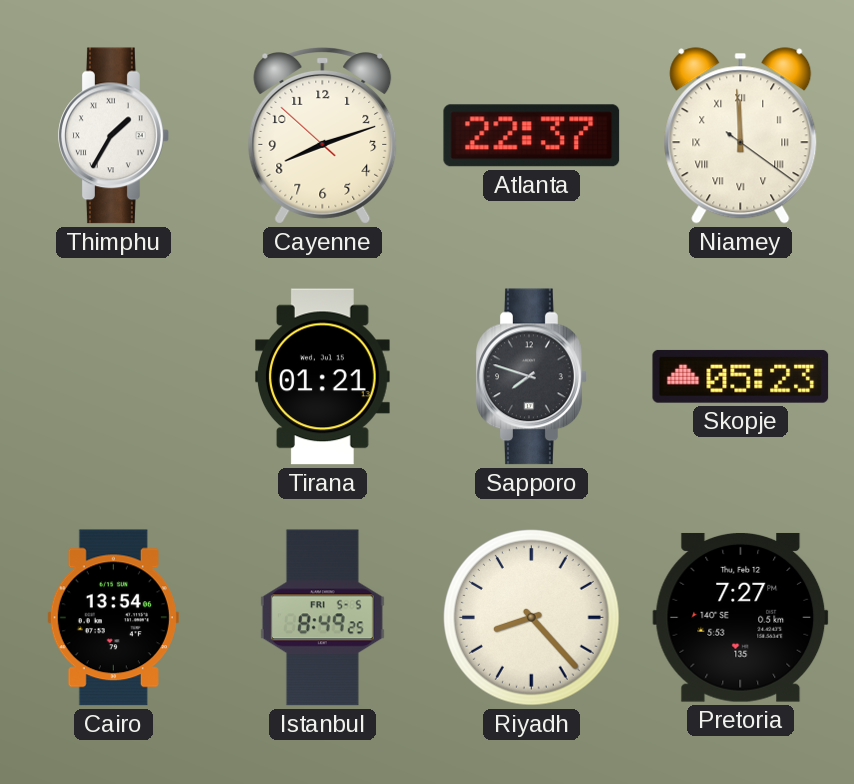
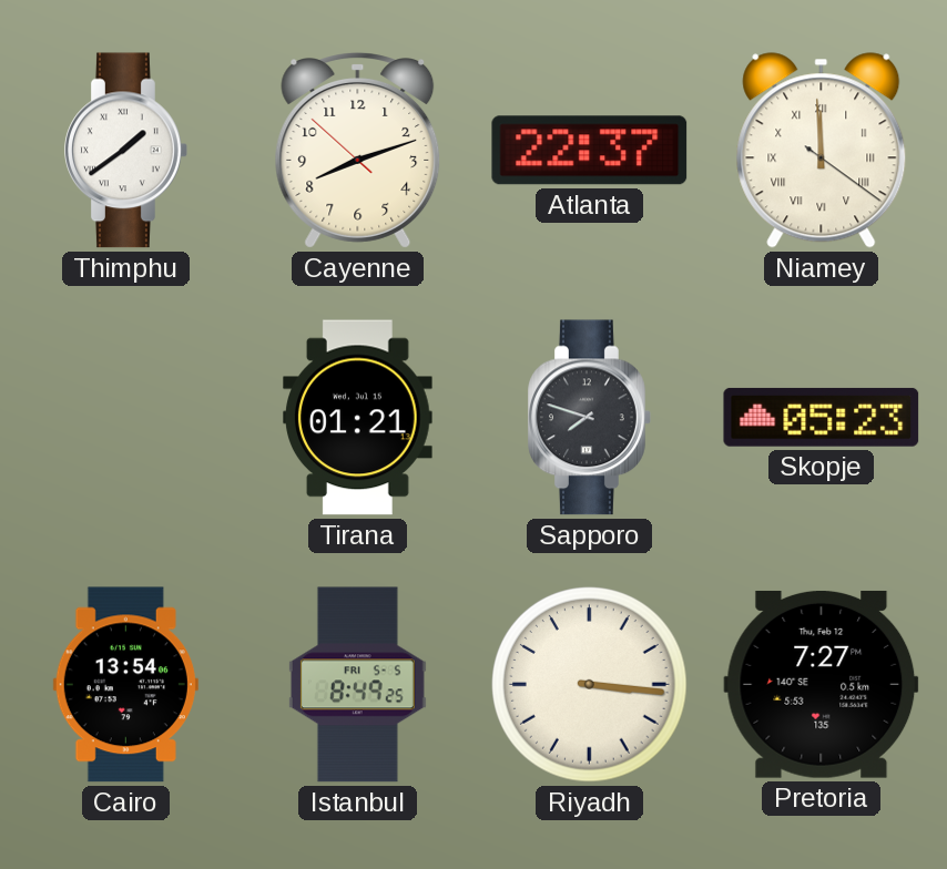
Thimphu: 1:35 -> 1:39 (126, 151)
Riyadh: 8:23 -> 3:16 (590, 685)
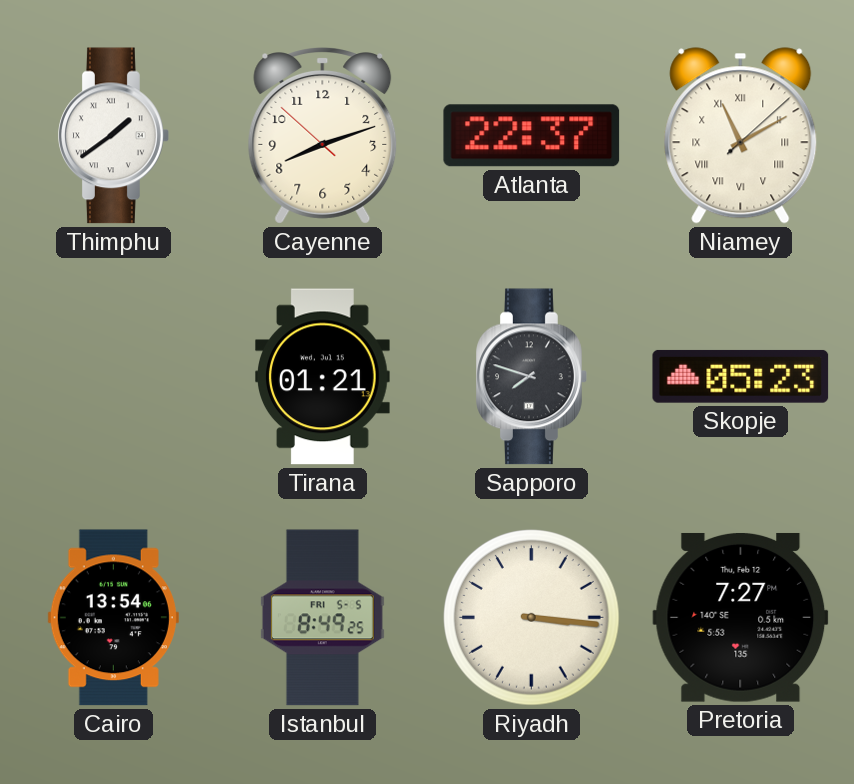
Niamey: 11:59 -> 11:10 (741, 136)
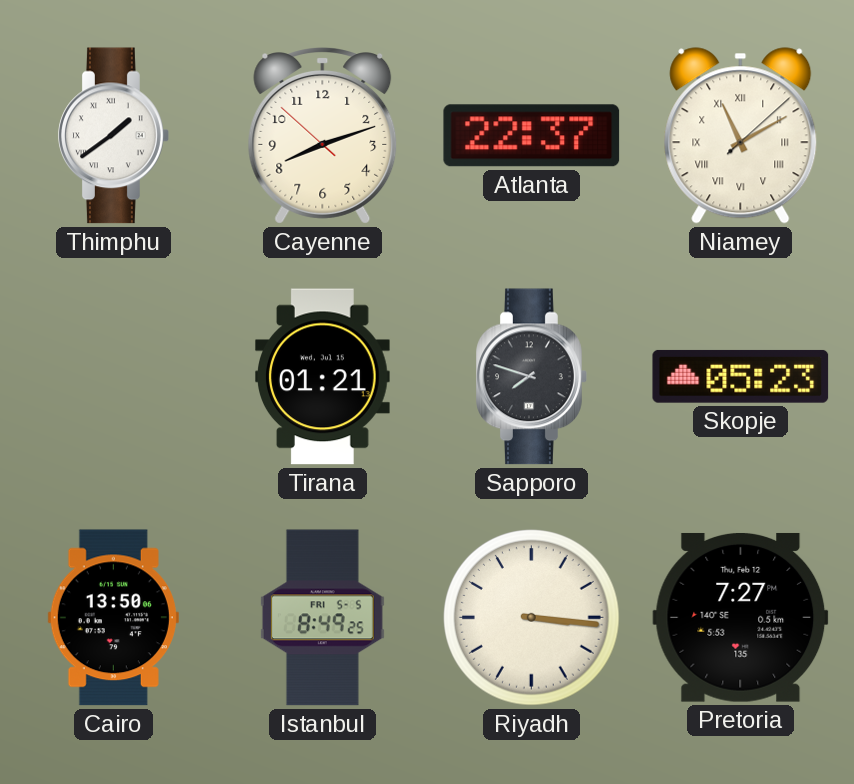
Cairo: 13:54 -> 13:50 (113, 618)
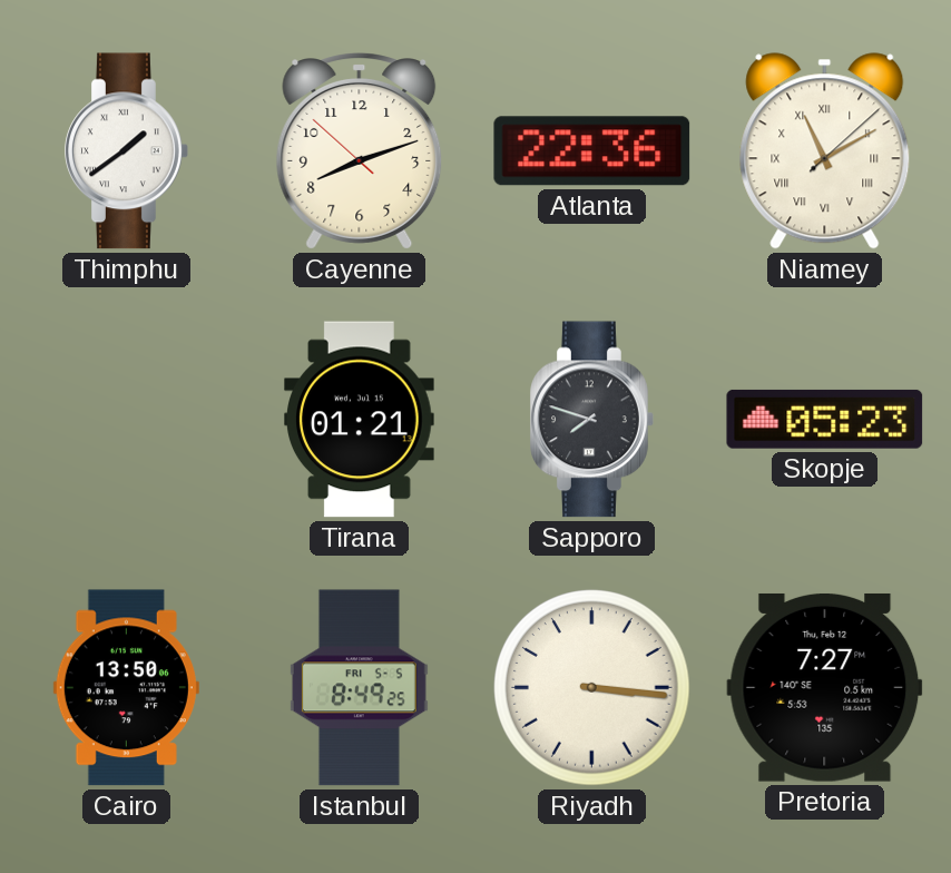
Atlanta: 22:37 -> 22:36 (592, 151)
